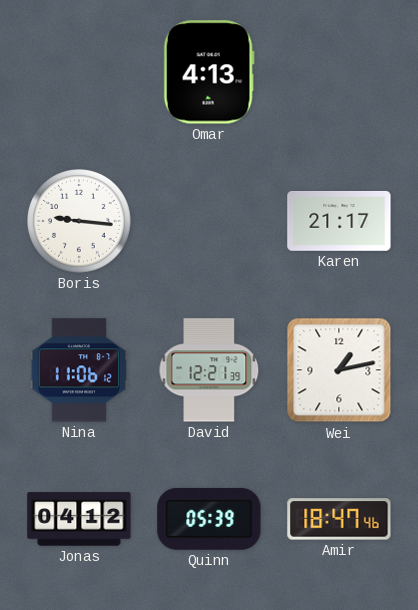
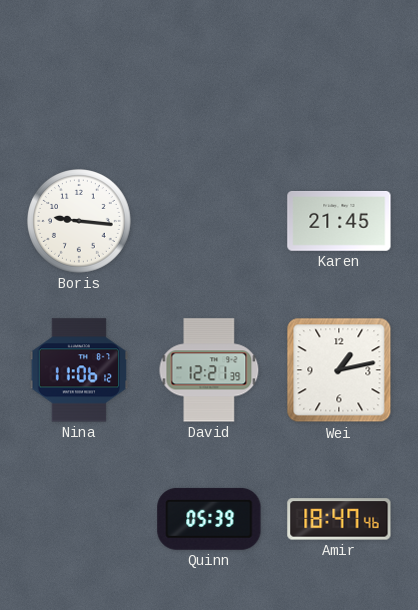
Omar: 4:13 -> none (209, 72)
Karen: 21:17 -> 21:45 (339, 221)
Jonas: 04:12 -> none (79, 519)
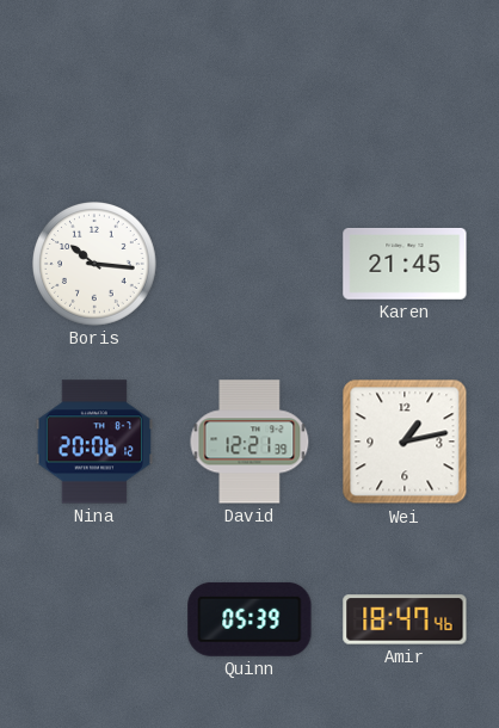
Boris: 9:16 -> 10:16 (96, 265)
Nina: 11:06 -> 20:06 (94, 442)
